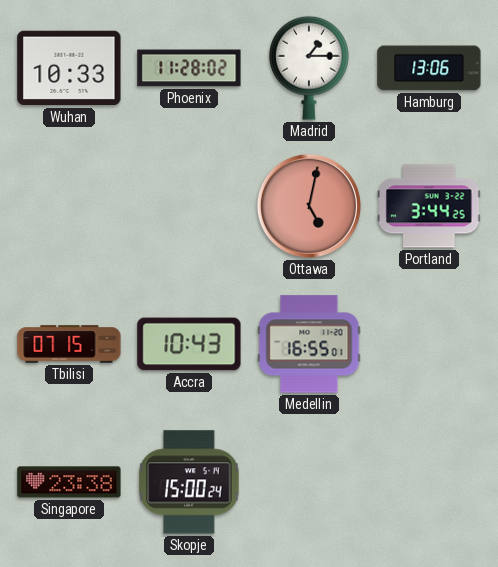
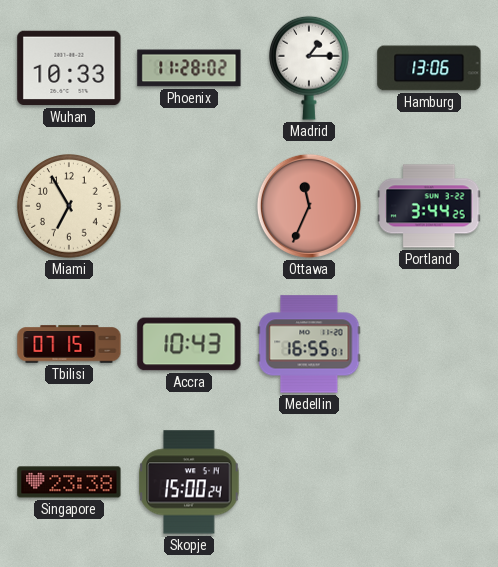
Miami: none -> 6:55 (69, 206)
Ottawa: 5:02 -> 11:34 (309, 206)
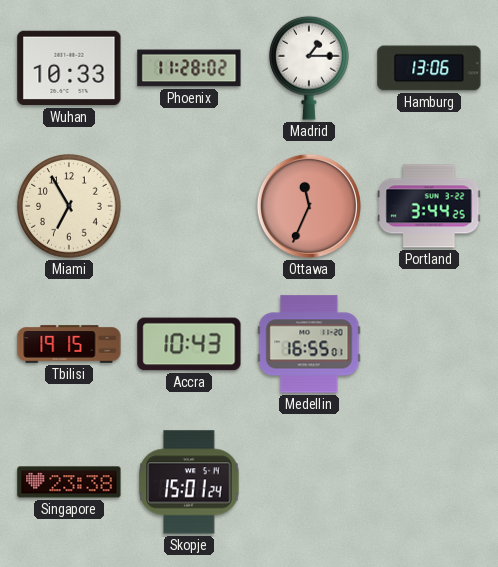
Tbilisi: 07:15 -> 19:15 (69, 344)
Skopje: 15:00 -> 15:01 (189, 482)
